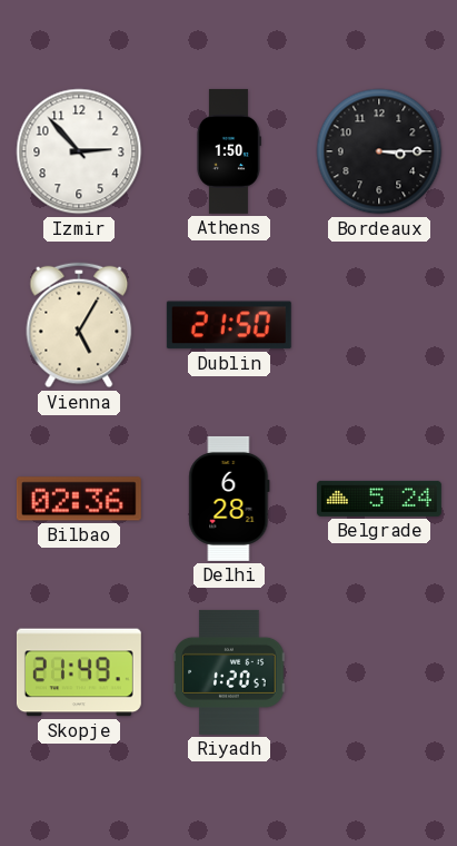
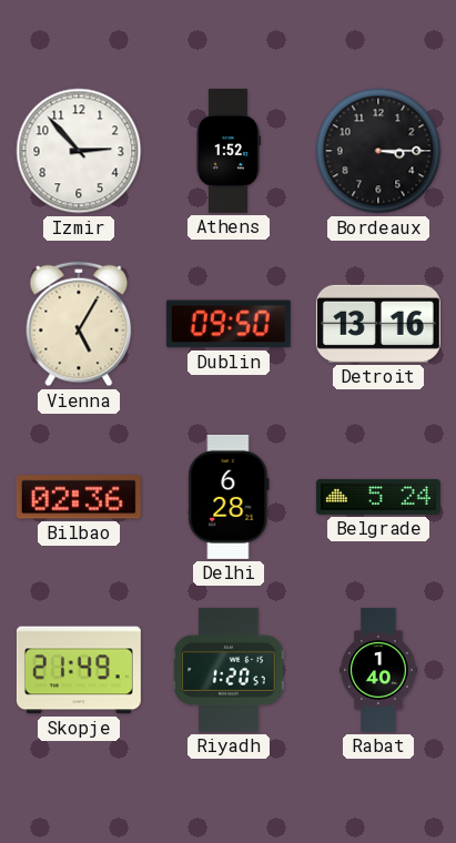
Athens: 1:50 -> 1:52 (229, 151)
Dublin: 21:50 -> 09:50 (229, 324)
Detroit: none -> 13:16 (378, 324)
Rabat: none -> 1:40 (378, 670)
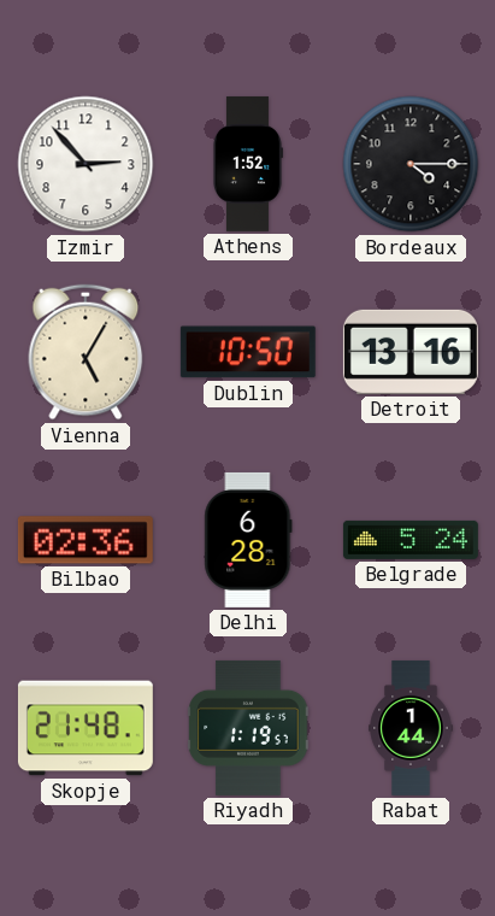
Bordeaux: 3:15 -> 4:15 (411, 164)
Dublin: 09:50 -> 10:50 (248, 352)
Skopje: 21:49 -> 21:48 (86, 728)
Riyadh: 1:20 -> 1:19 (248, 728)
Rabat: 1:40 -> 1:44 (411, 728)
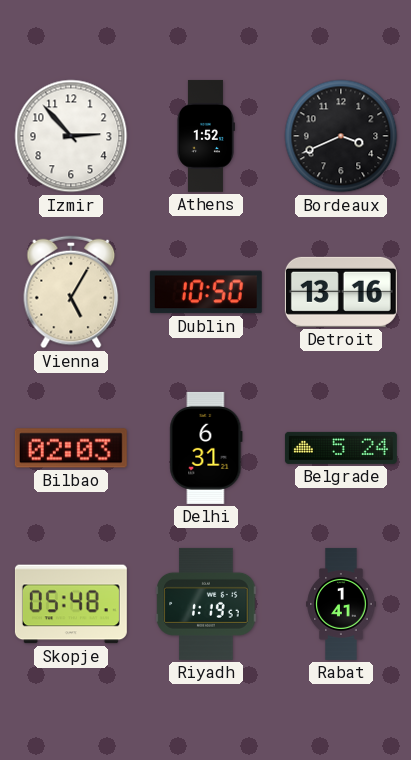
Bordeaux: 4:15 -> 3:41 (341, 136)
Bilbao: 02:36 -> 02:03 (71, 448)
Delhi: 6:28 -> 6:31 (206, 448)
Skopje: 21:48 -> 05:48 (71, 604)
Rabat: 1:44 -> 1:41 (341, 604)
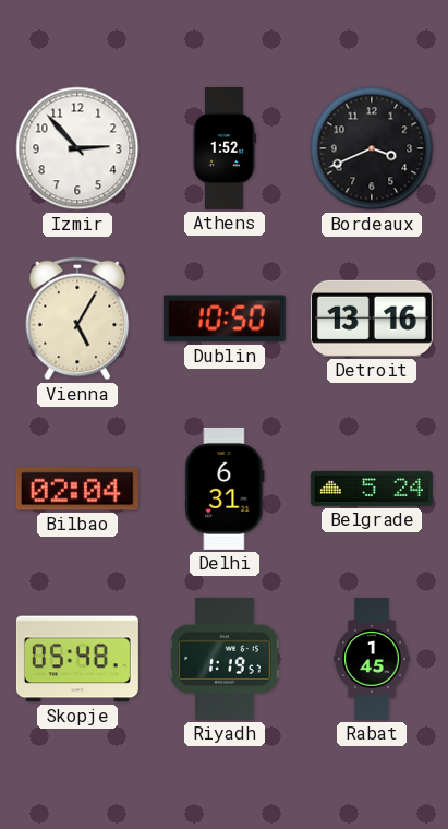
Bilbao: 02:03 -> 02:04 (77, 489)
Rabat: 1:41 -> 1:45 (372, 659)
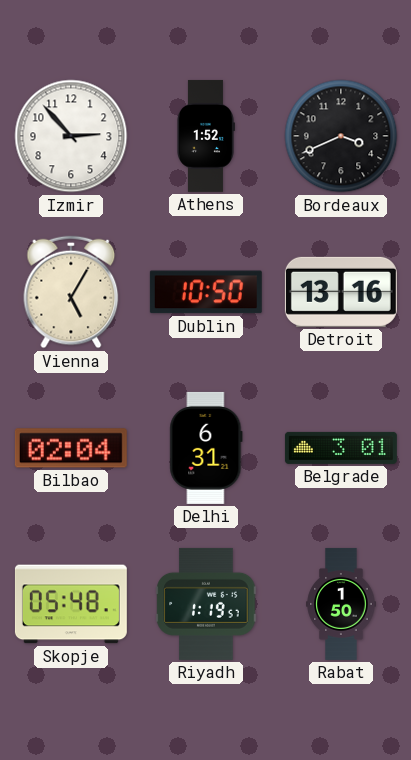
Belgrade: 5:24 -> 3:01 (341, 448)
Rabat: 1:45 -> 1:50 (341, 604)
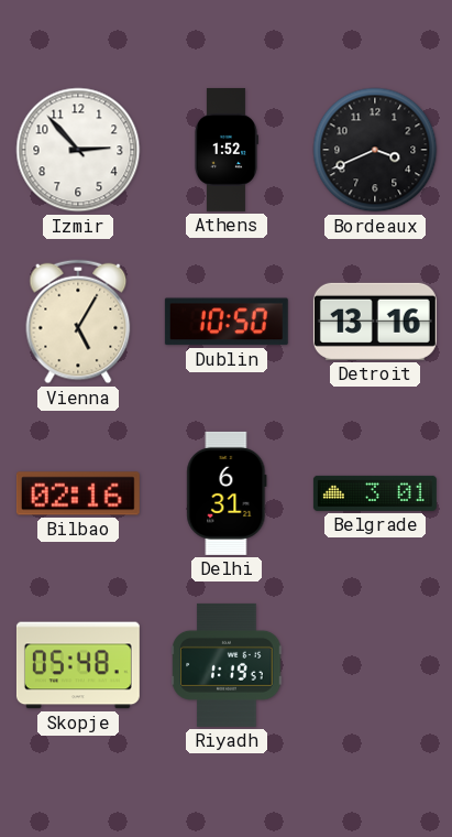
Bilbao: 02:04 -> 02:16 (78, 493)
Rabat: 1:50 -> none (341, 604)
